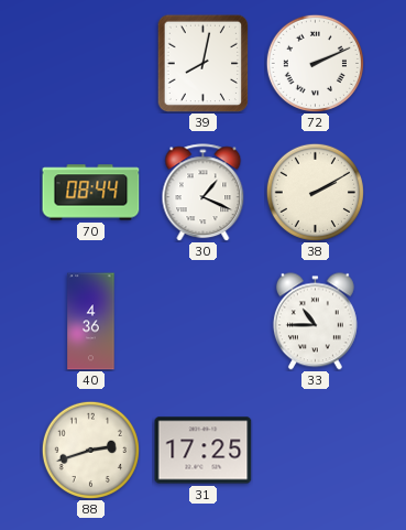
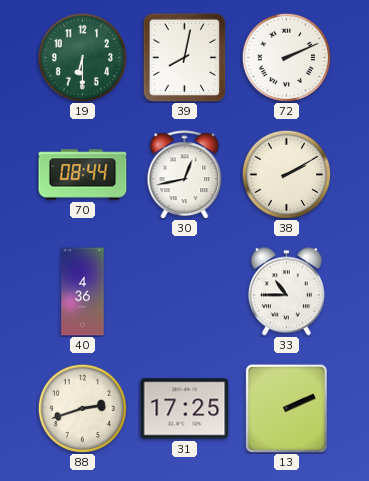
19: none -> 6:30 (82, 57)
30: 1:19 -> 12:43 (185, 175)
13: none -> 2:11 (286, 408)
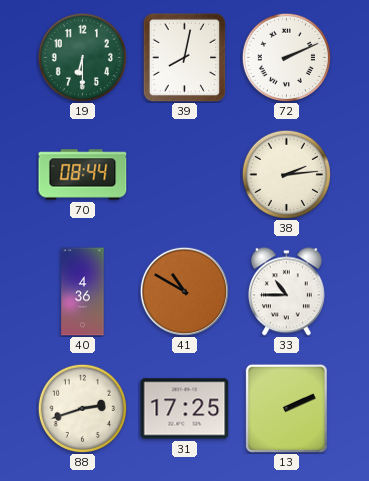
30: 12:43 -> none (185, 175)
38: 2:10 -> 2:14 (286, 174)
41: none -> 10:50 (184, 291)
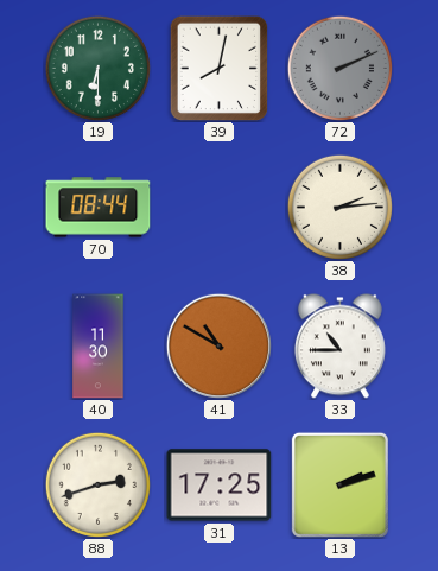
72 dial: white -> grey (339, 68)
40: 4:36 -> 11:30 (99, 347)
13: 2:11 -> 2:12 (339, 484)
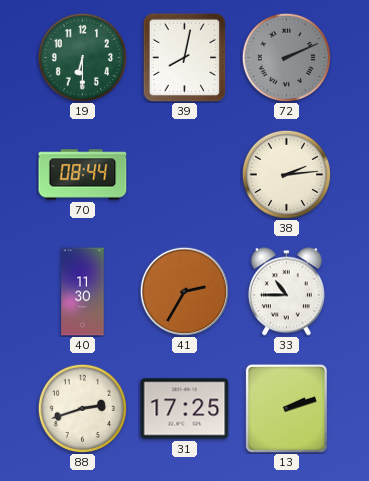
41: 10:50 -> 2:35 (184, 291)
